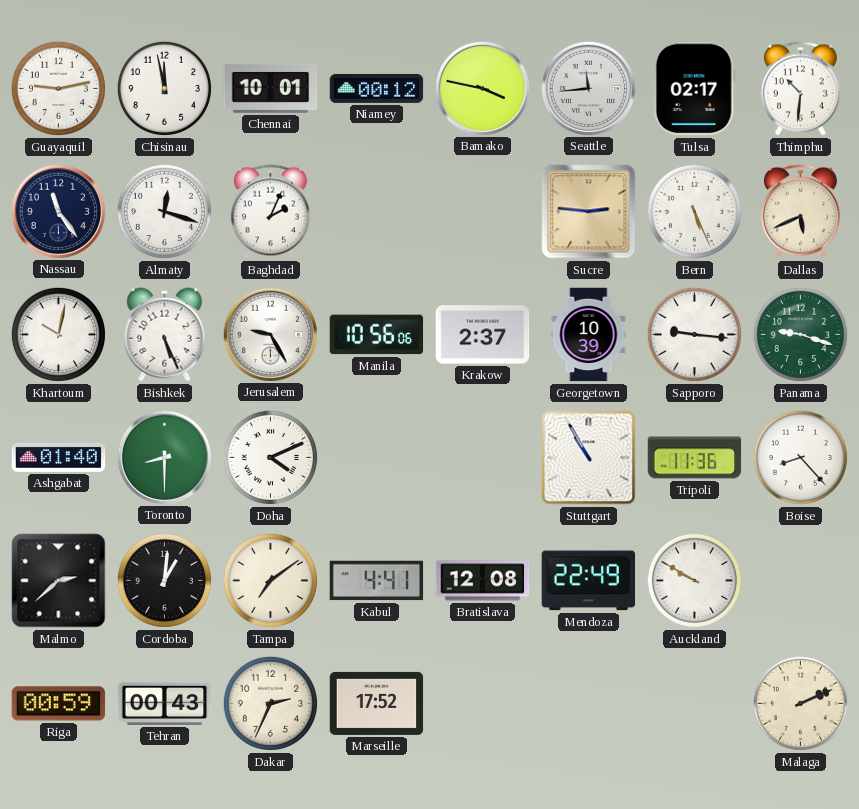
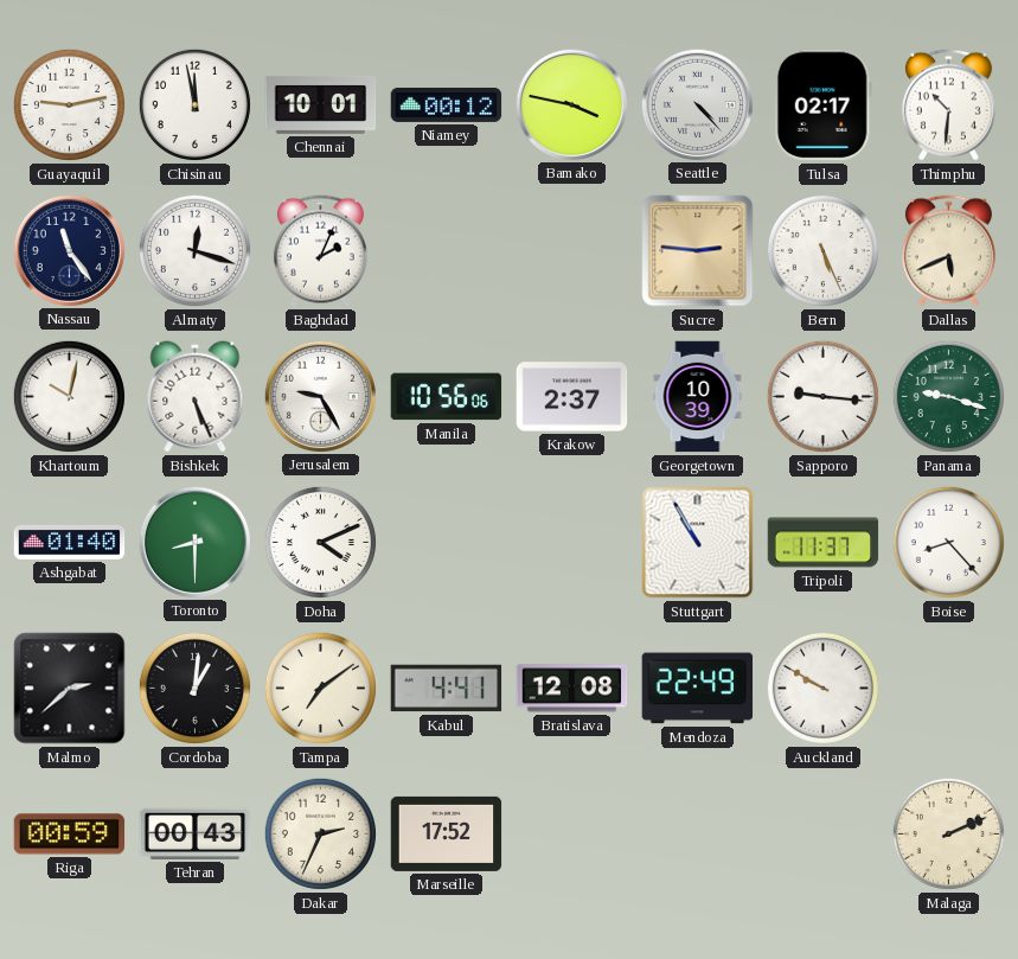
Seattle: 11:44 -> 4:23 (697, 104)
Tripoli: 11:36 -> 11:37 (824, 543)
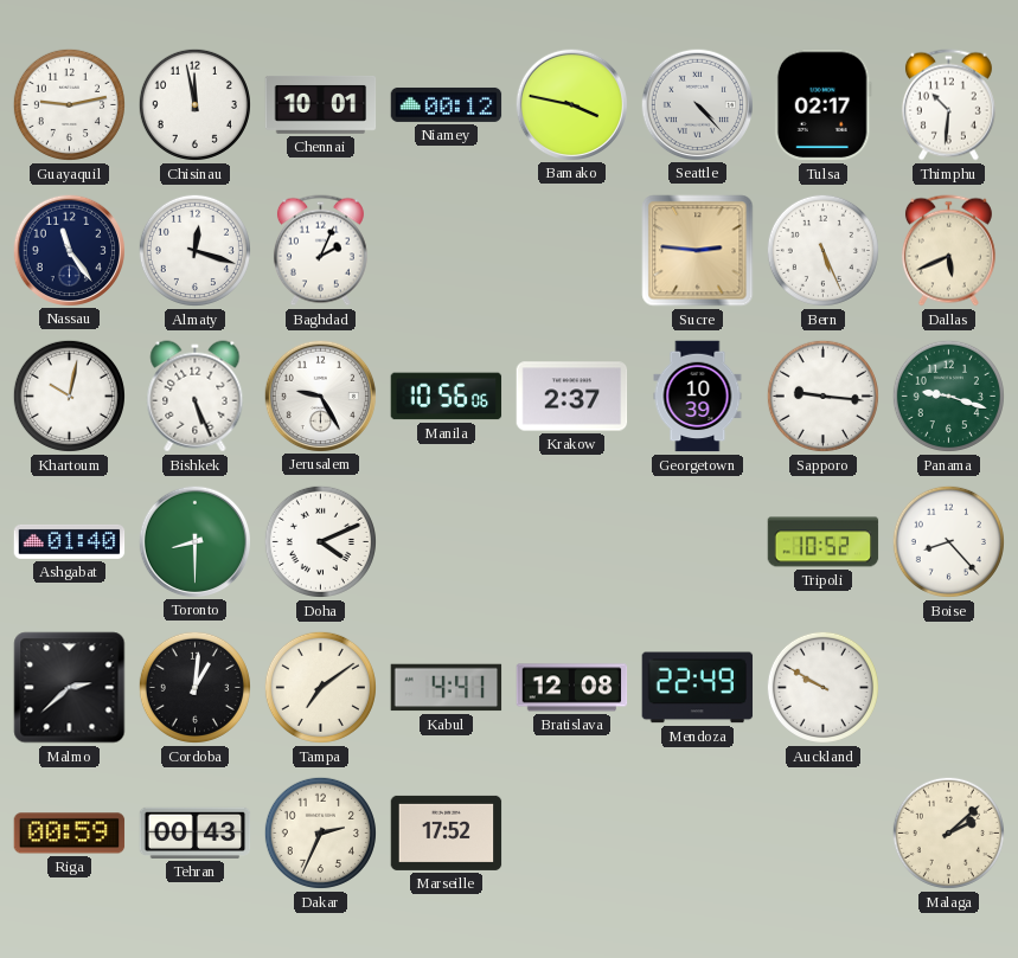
Stuttgart: 10:55 -> none (698, 543)
Tripoli: 11:37 -> 10:52 (824, 542)
Malaga: 2:11 -> 2:08 (948, 832)
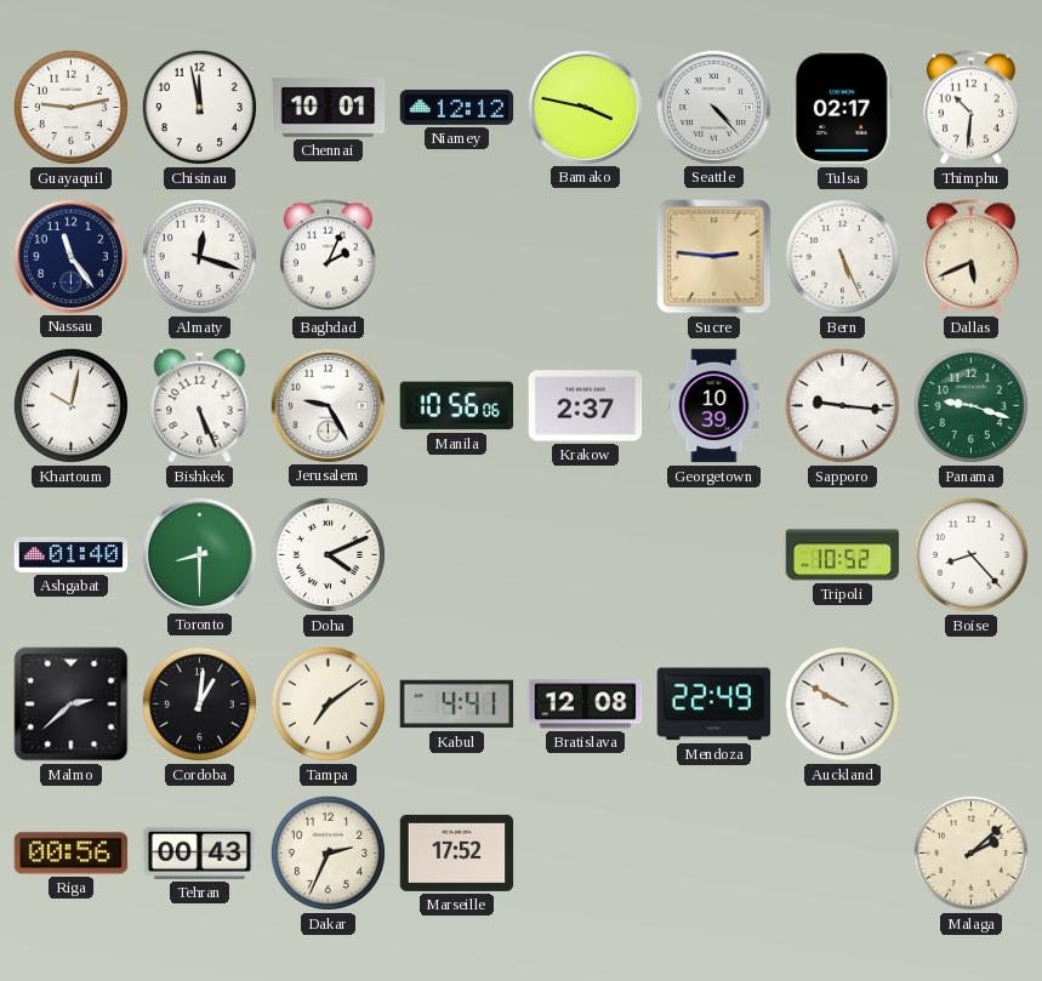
Niamey: 00:12 -> 12:12 (457, 107)
Riga: 00:59 -> 00:56 (72, 854)
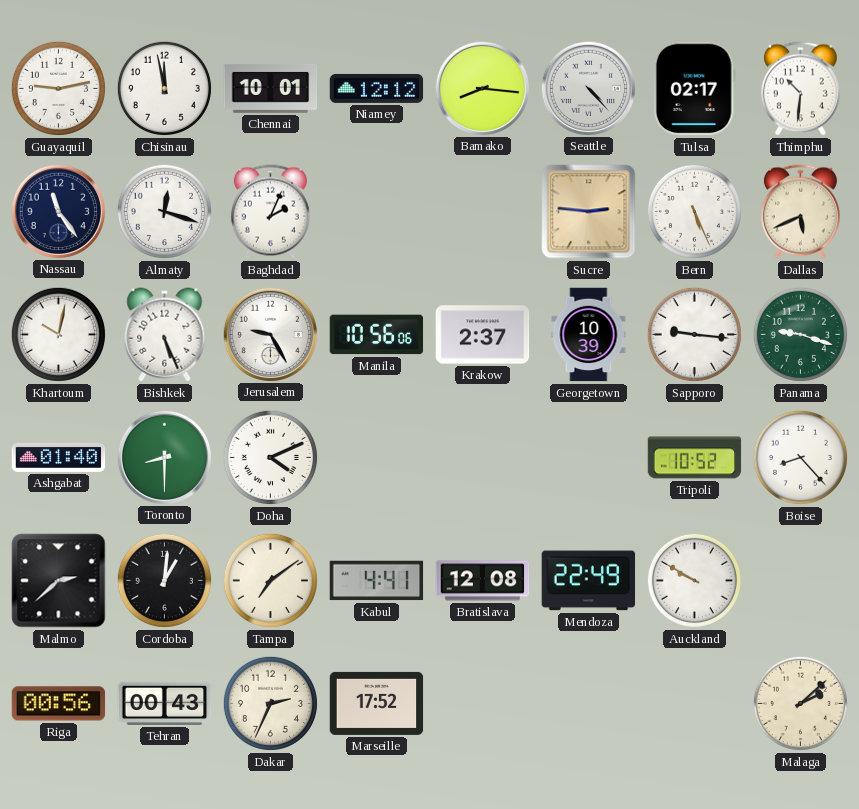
Bamako: 3:47 -> 8:16 (482, 88)
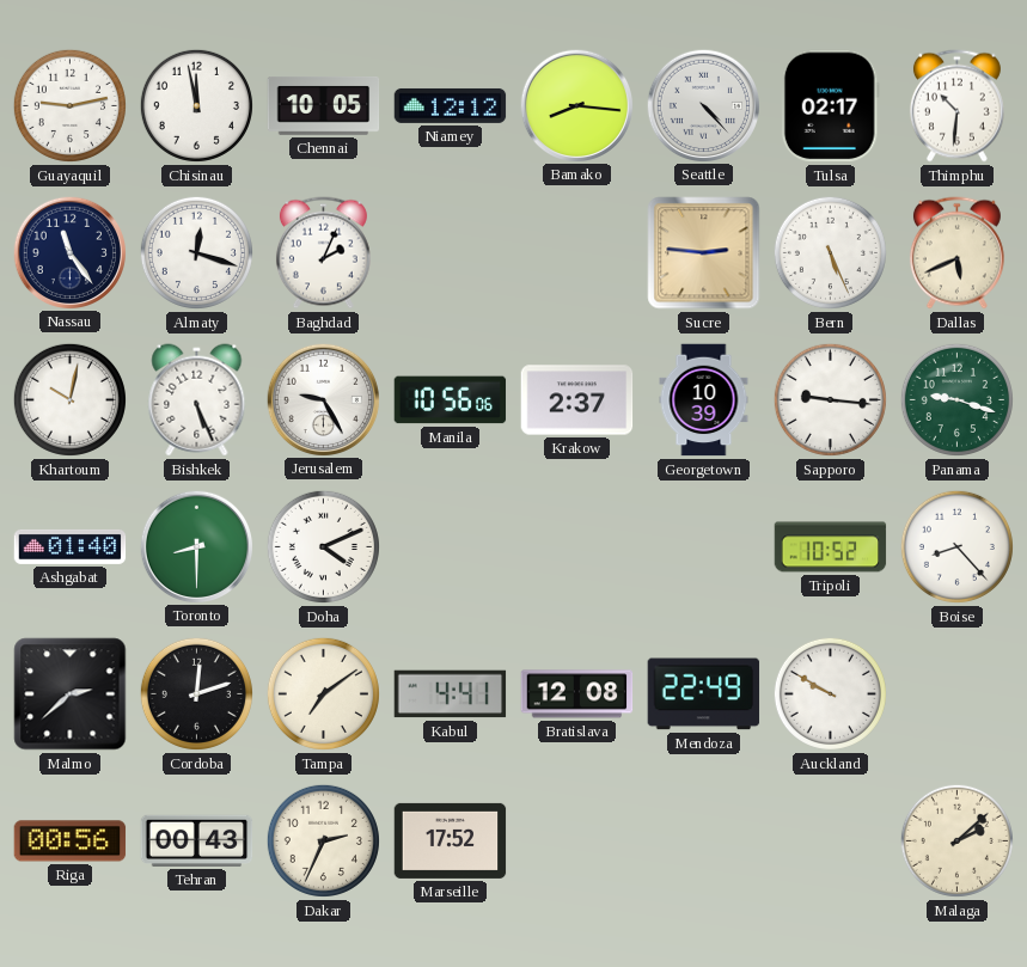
Chennai: 10:01 -> 10:05 (324, 106)
Cordoba: 1:01 -> 12:12 (196, 693)
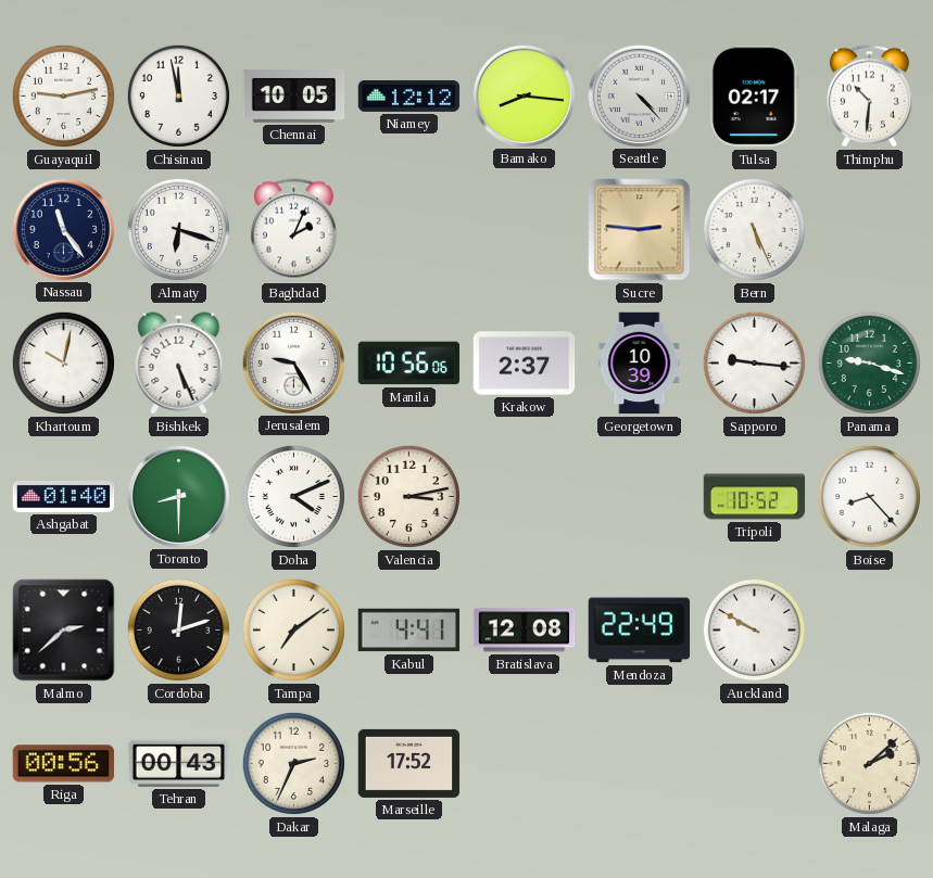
Almaty: 12:18 -> 6:18 (178, 229)
Dallas: 5:41 -> none (956, 253)
Valencia: none -> 3:13 (408, 496)
